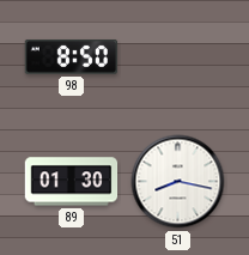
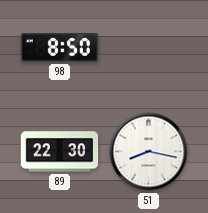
89: 01:30 -> 22:30 (60, 152)
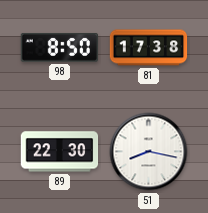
81: none -> 17:38 (149, 48)
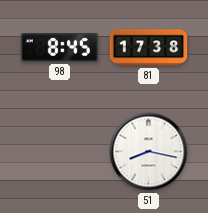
98: 8:50 -> 8:45 (59, 47)
89: 22:30 -> none (60, 152)
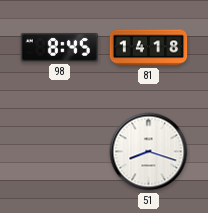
81: 17:38 -> 14:18 (149, 48)
51: 8:17 -> 8:18 (149, 152)
